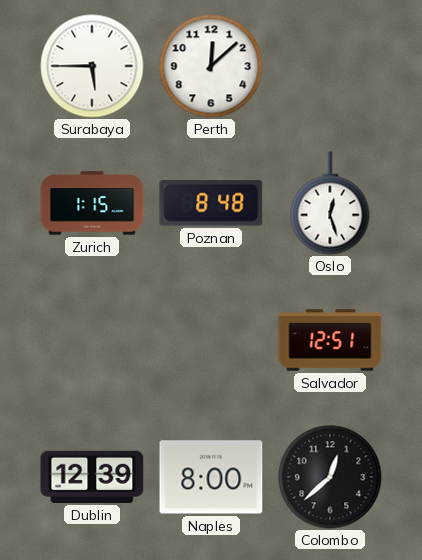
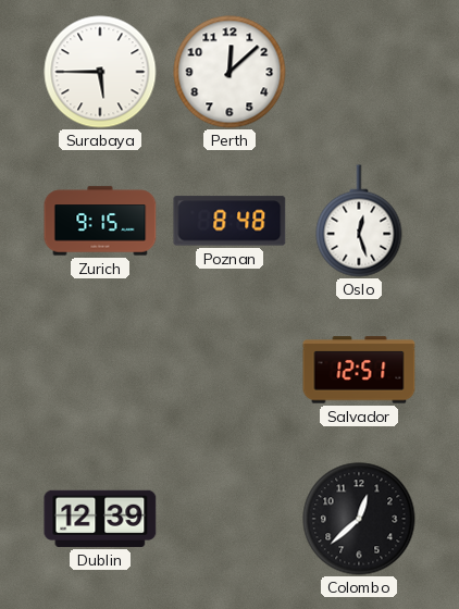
Zurich: 1:15 -> 9:15 (100, 221)
Naples: 8:00 -> none (211, 477)
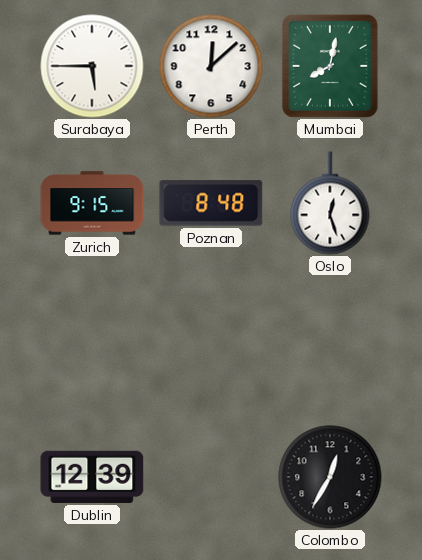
Mumbai: none -> 8:02 (330, 66)
Salvador: 12:51 -> none (359, 370)
Colombo: 12:38 -> 12:35 (330, 477)
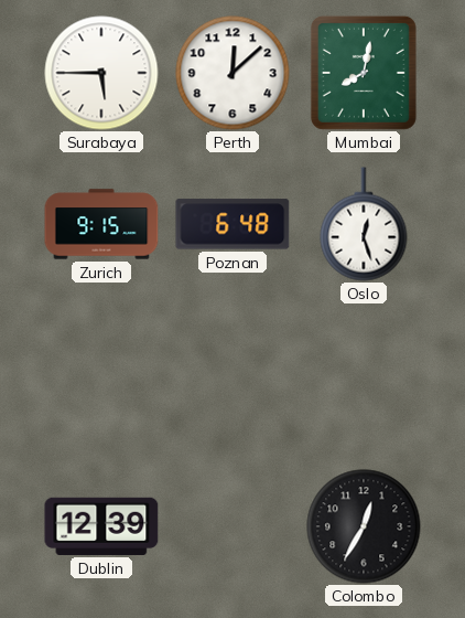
Poznan: 8:48 -> 6:48 (233, 224)
